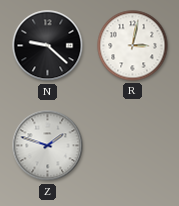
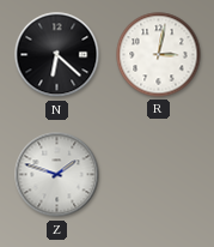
N: 9:22 -> 6:22 (57, 55)
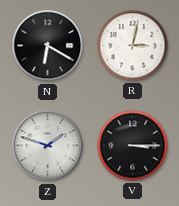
N: 6:22 -> 6:20 (48, 46)
V: none -> 3:15 (133, 146)
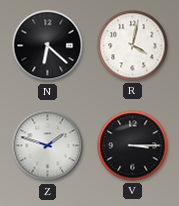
N: 6:20 -> 6:22 (48, 46)
R: 3:02 -> 4:02 (133, 46)
